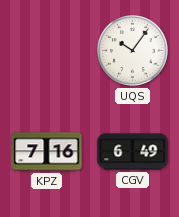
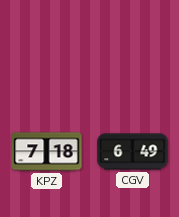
UQS: 10:06 -> none (133, 51)
KPZ: 7:16 -> 7:18 (47, 152)
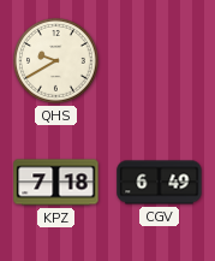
QHS: none -> 9:40 (56, 61)
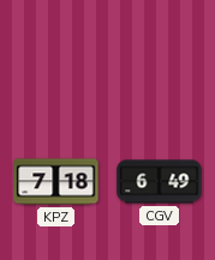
QHS: 9:40 -> none (56, 61)
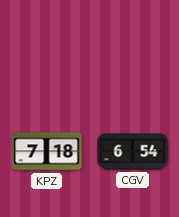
CGV: 6:49 -> 6:54 (133, 152)
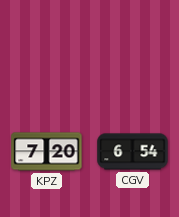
KPZ: 7:18 -> 7:20 (47, 152)
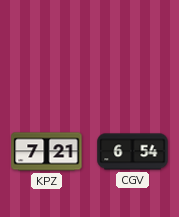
KPZ: 7:20 -> 7:21 (47, 152)
